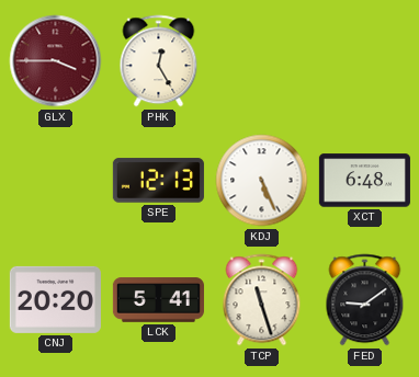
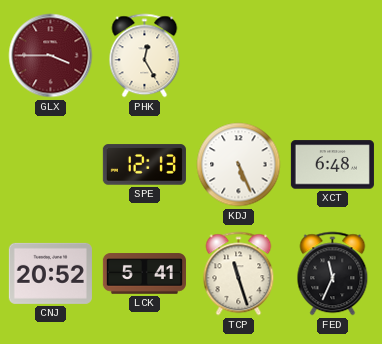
CNJ: 20:20 -> 20:52 (50, 273)
FED: 9:09 -> 11:34 (333, 274)
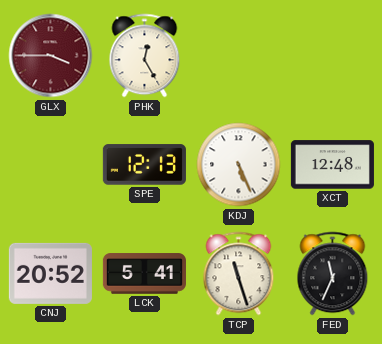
XCT: 6:48 -> 12:48 (332, 165)
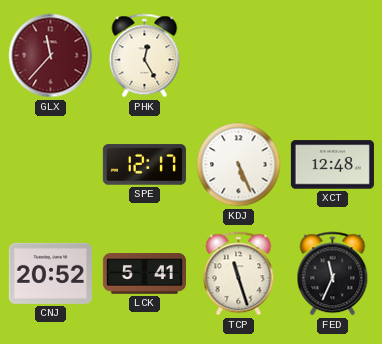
GLX: 3:45 -> 11:37 (51, 56)
SPE: 12:13 -> 12:17 (144, 165)
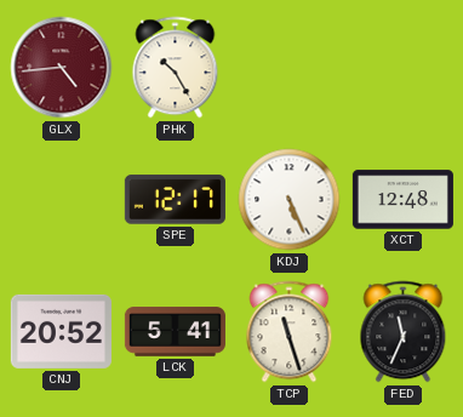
GLX: 11:37 -> 4:44 (62, 68)
PHK: 12:25 -> 10:25 (176, 68)
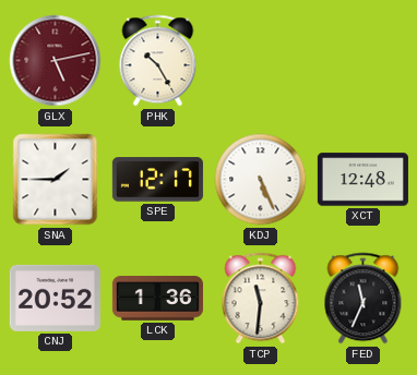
GLX: 4:44 -> 5:13 (56, 61)
SNA: none -> 1:45 (56, 180)
LCK: 5:41 -> 1:36 (157, 299)
TCP: 11:27 -> 11:31 (261, 299)
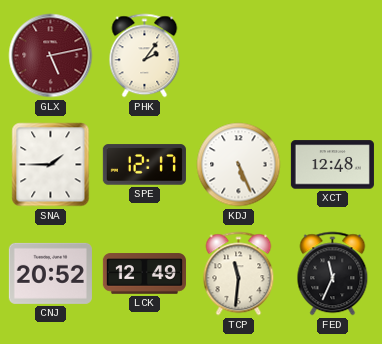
PHK: 10:25 -> 2:06 (145, 56)
LCK: 1:36 -> 12:49 (144, 274)
